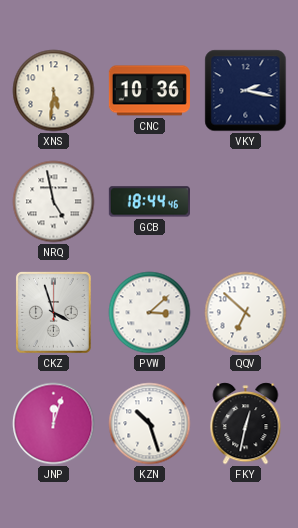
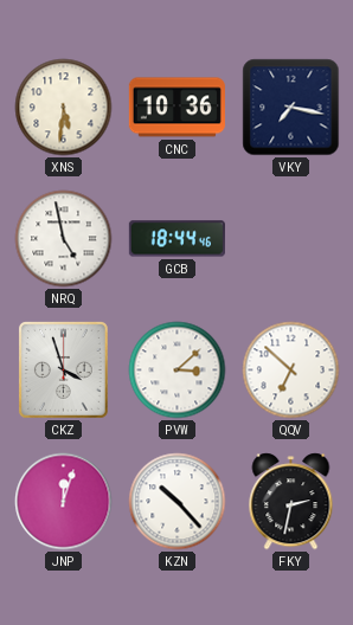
VKY: 2:17 -> 7:17 (291, 108)
KZN: 10:27 -> 10:23 (178, 502)
FKY: 12:32 -> 2:32 (291, 502)
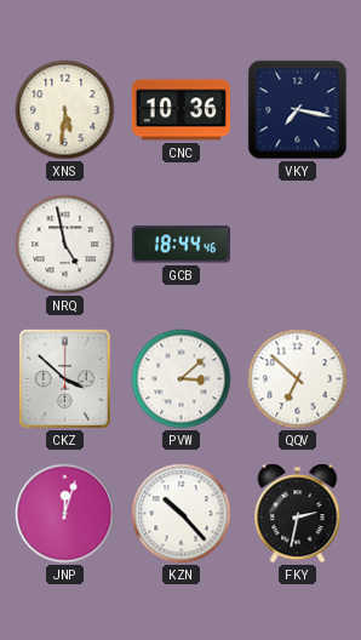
CKZ: 3:57 -> 3:52 (64, 378)
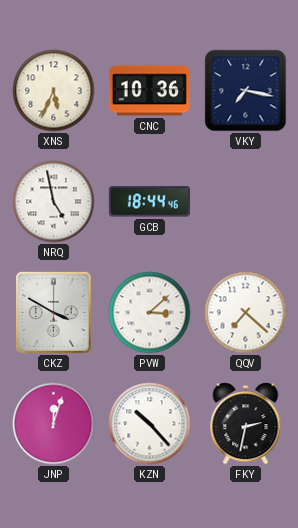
XNS: 5:31 -> 5:34 (54, 91)
CKZ: 3:52 -> 3:50 (53, 312)
QQV: 6:52 -> 7:22 (246, 313)
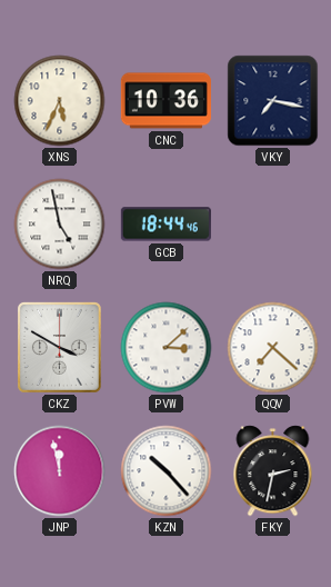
JNP: 12:03 -> 11:58 (60, 471)
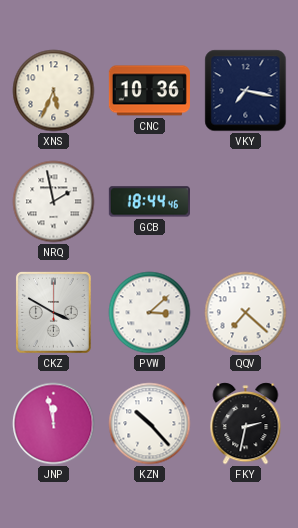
NRQ: 4:58 -> 1:58 (54, 202)
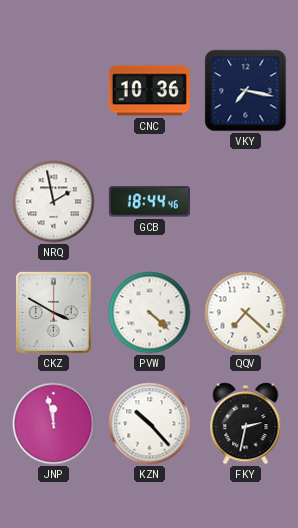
XNS: 5:34 -> none (54, 91)
PVW: 3:08 -> 4:22 (150, 313)
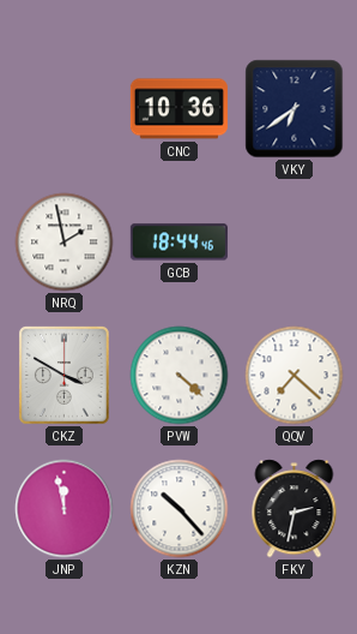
VKY: 7:17 -> 6:39 (295, 109)
